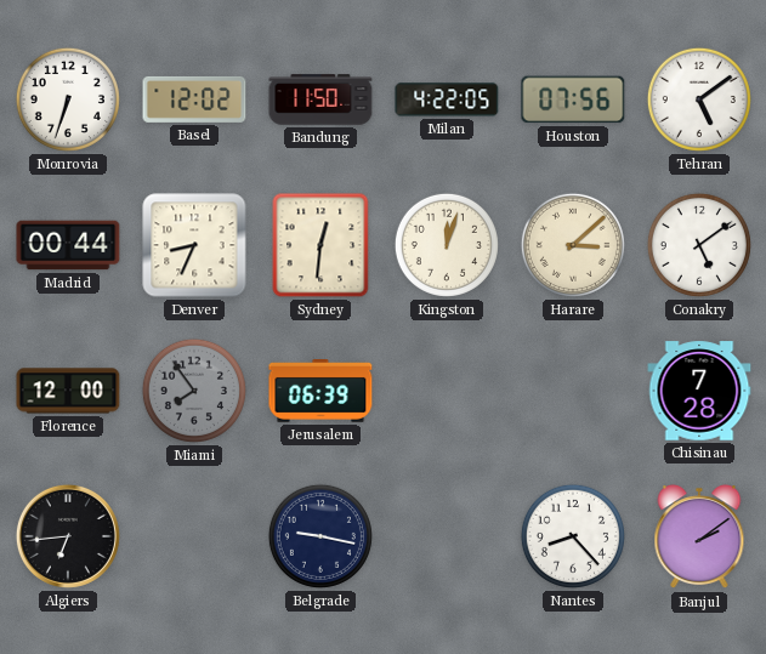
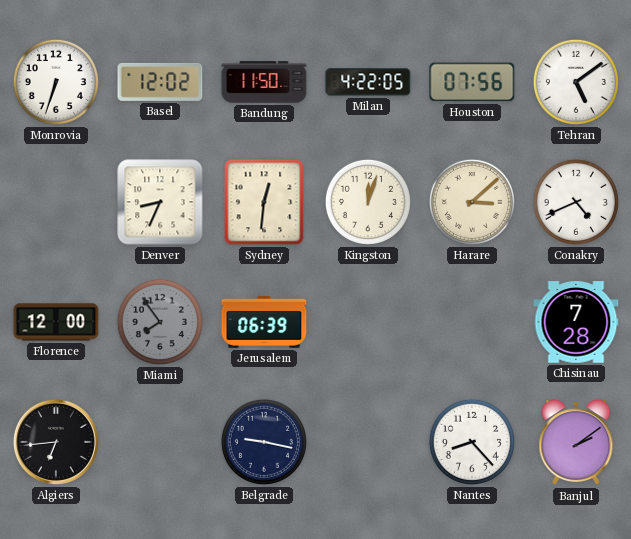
Madrid: 00:44 -> none (68, 245)
Conakry: 5:09 -> 4:41 (576, 202)
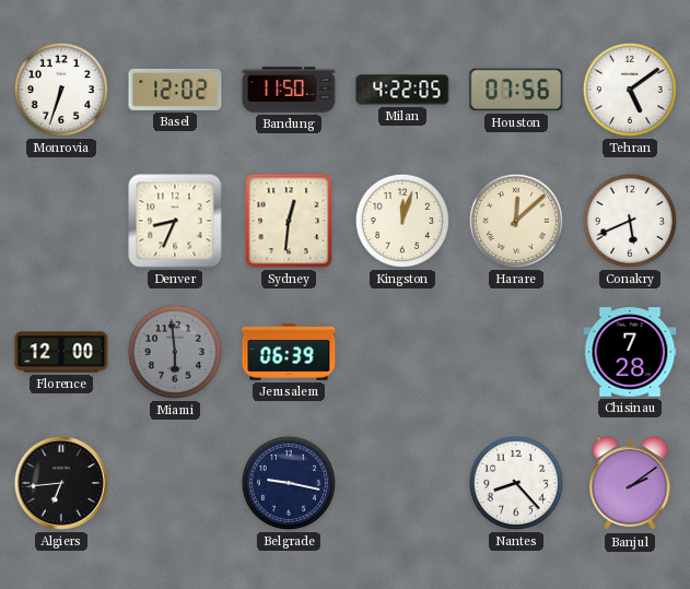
Harare: 3:08 -> 12:08 (516, 221)
Conakry: 4:41 -> 5:41 (630, 221)
Miami: 7:54 -> 5:59 (175, 352)
